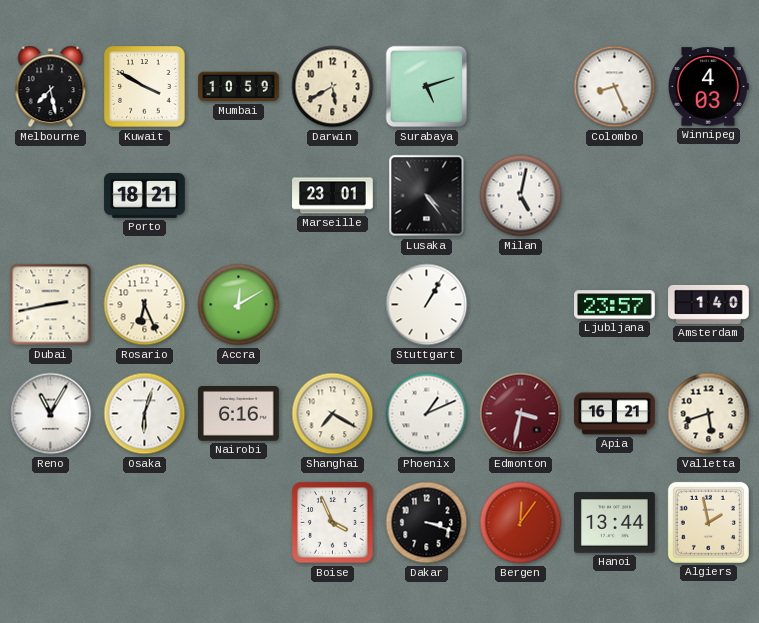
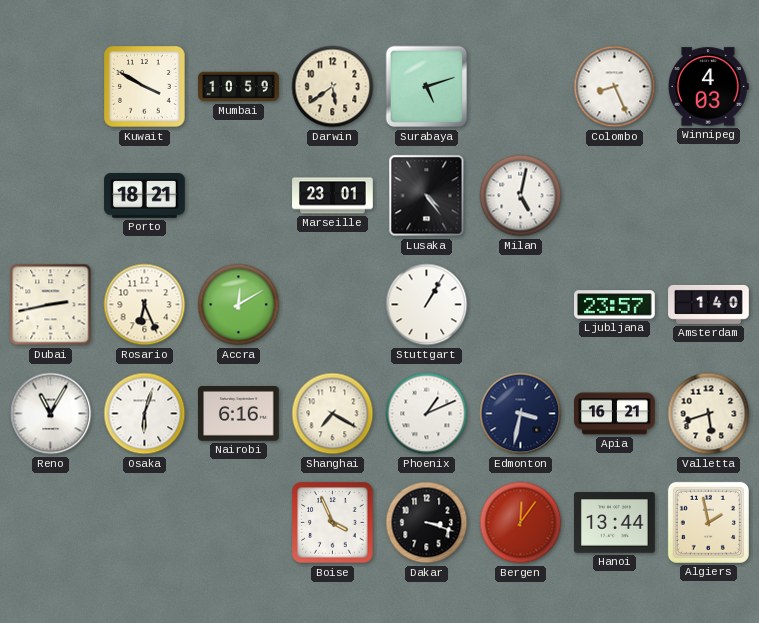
Melbourne: 7:28 -> none (51, 87)
Darwin: 5:40 -> 5:39 (333, 87)
Edmonton dial: burgundy -> navy (521, 414)
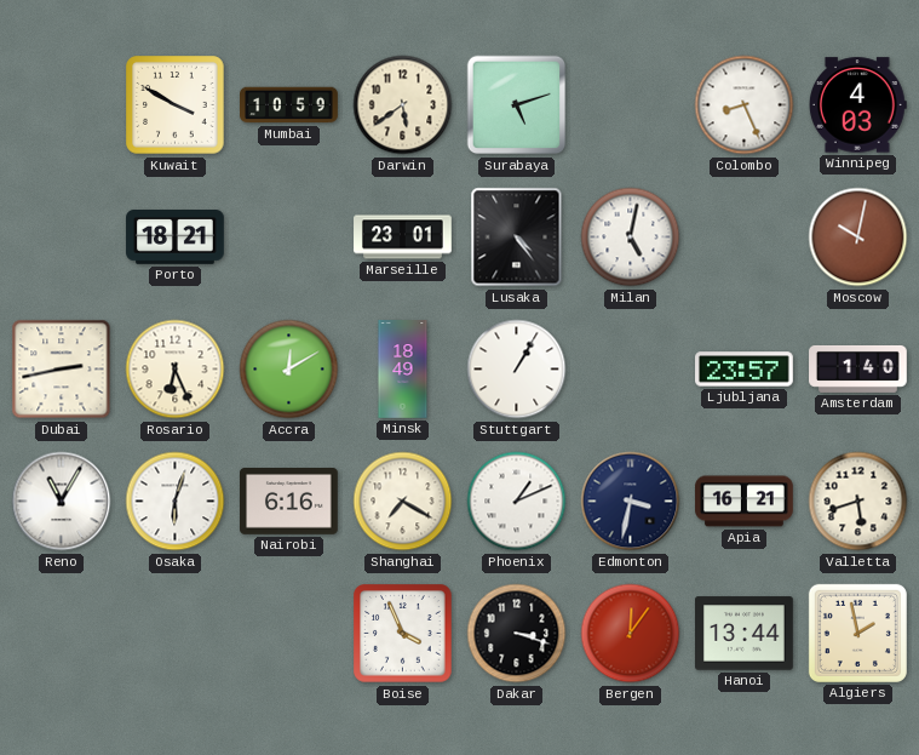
Moscow: none -> 10:02 (858, 238)
Minsk: none -> 18:49 (403, 370)
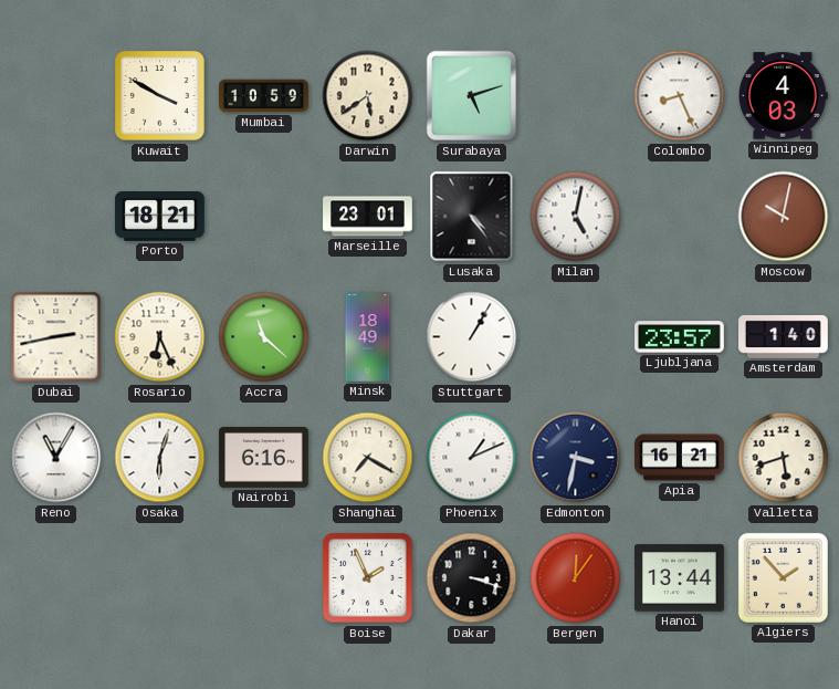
Accra: 12:10 -> 11:22 (264, 337)
Boise: 3:56 -> 1:56 (368, 578)
Algiers: 1:58 -> 1:53 (783, 577)
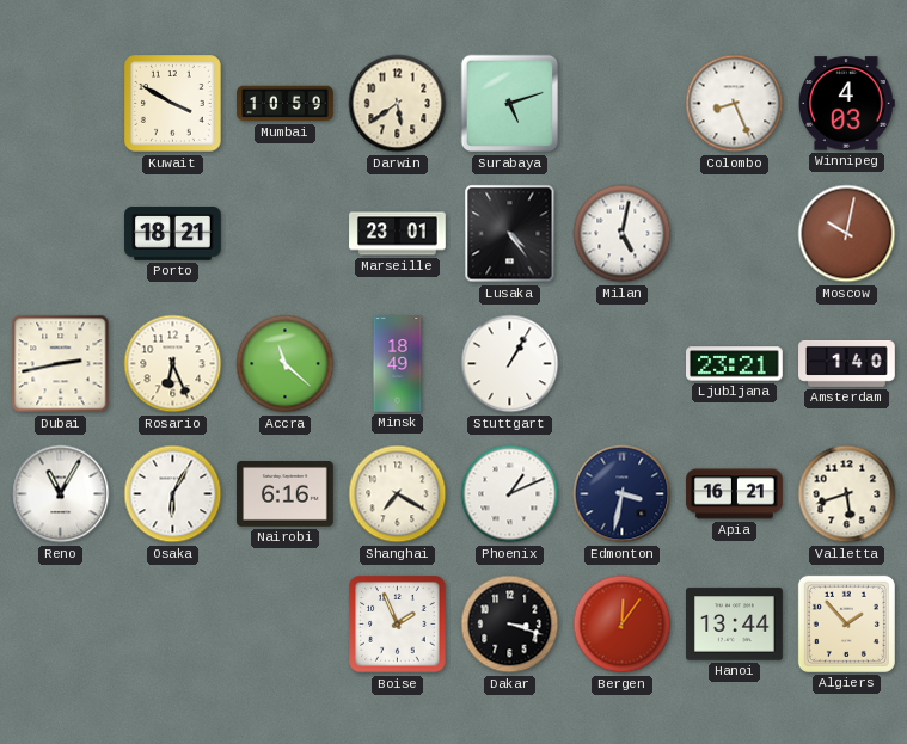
Ljubljana: 23:57 -> 23:21 (735, 364)
Osaka: 6:03 -> 6:05 (173, 494)
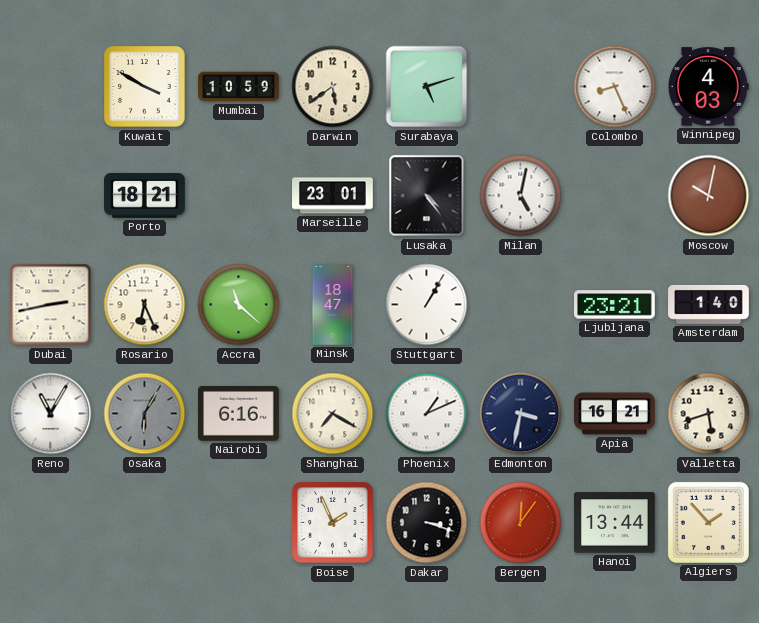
Minsk: 18:49 -> 18:47 (333, 305)
Osaka dial: white -> grey (145, 414)
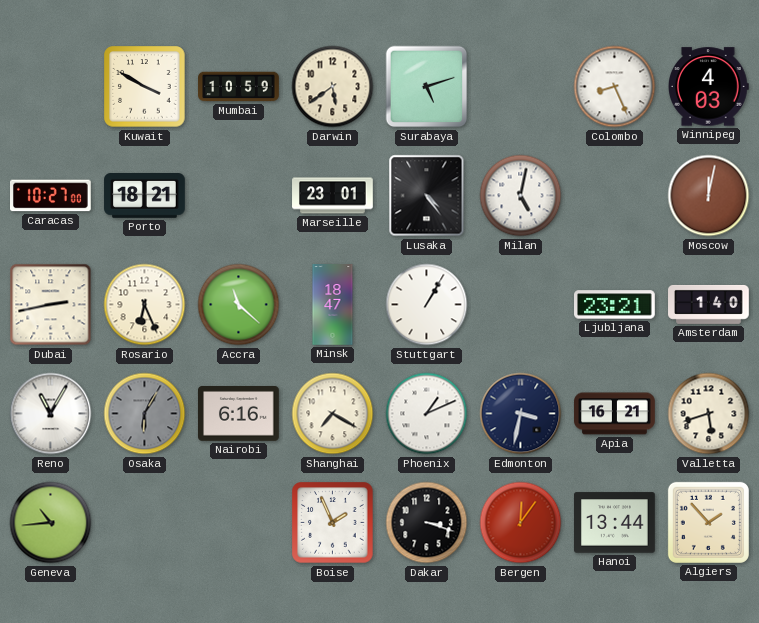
Caracas: none -> 10:27 (51, 196)
Moscow: 10:02 -> 12:02 (709, 196)
Geneva: none -> 10:44 (51, 523)
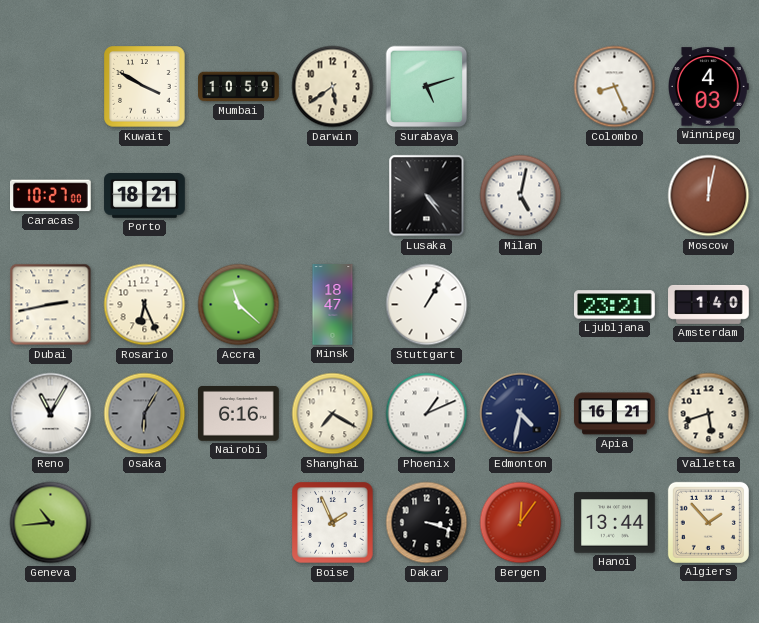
Marseille: 23:01 -> none (333, 196)
Edmonton: 3:32 -> 4:32 (521, 414)
